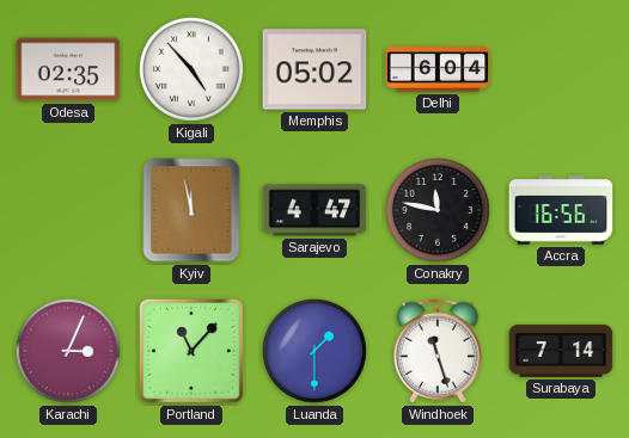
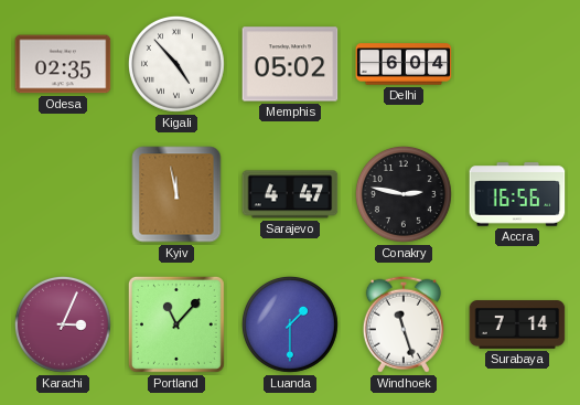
Conakry: 11:47 -> 2:47 (404, 194)
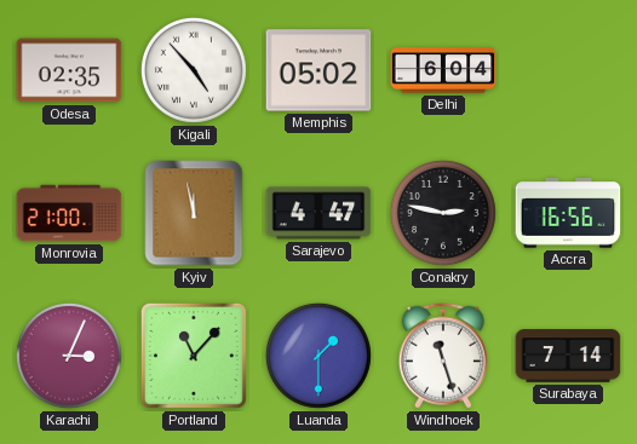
Monrovia: none -> 21:00 (69, 213)
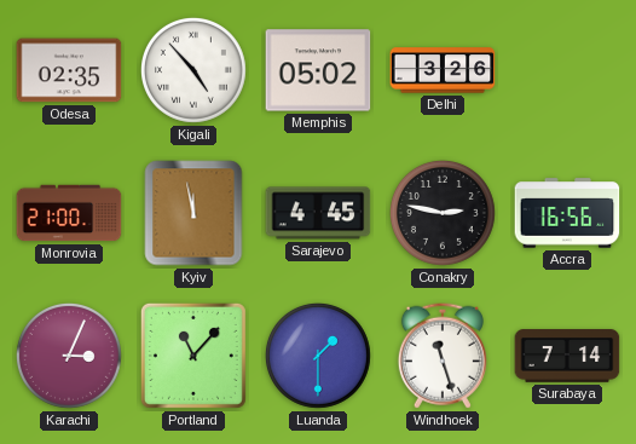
Delhi: 6:04 -> 3:26 (443, 70)
Sarajevo: 4:47 -> 4:45 (318, 213)
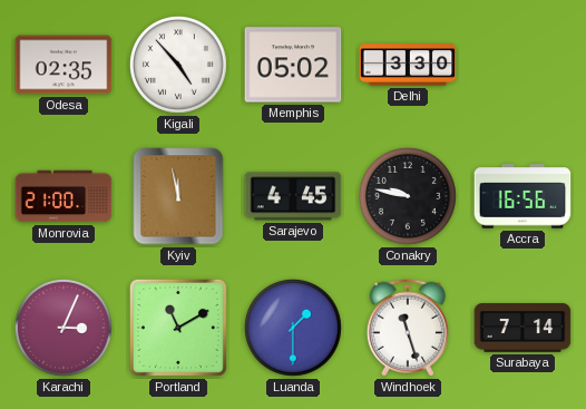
Delhi: 3:26 -> 3:30 (408, 65)
Conakry: 2:47 -> 9:47 (408, 196)
Portland: 11:07 -> 11:10 (178, 328)
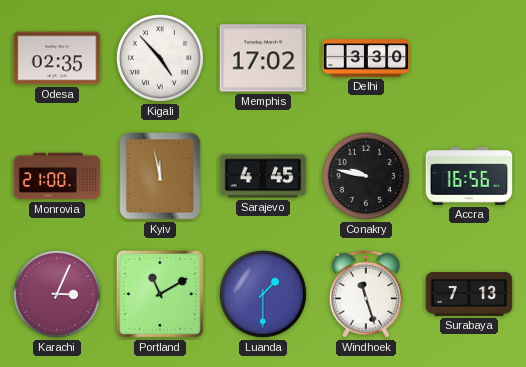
Memphis: 05:02 -> 17:02 (263, 58)
Surabaya: 7:14 -> 7:13 (469, 294)
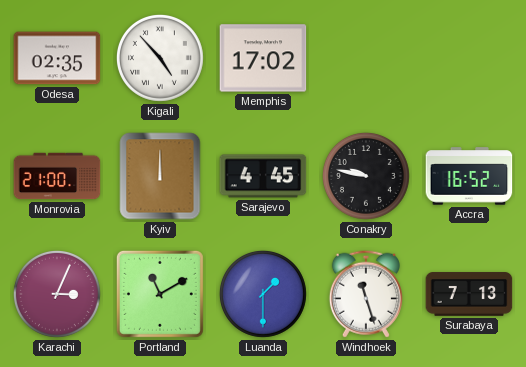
Delhi: 3:30 -> none (366, 58)
Kyiv: 11:58 -> 12:00 (160, 176)
Accra: 16:56 -> 16:52 (469, 176)
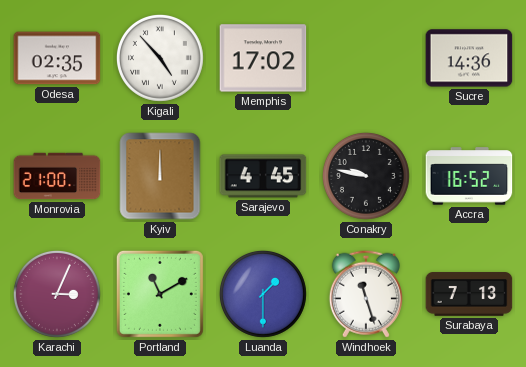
Sucre: none -> 14:36 (469, 58)
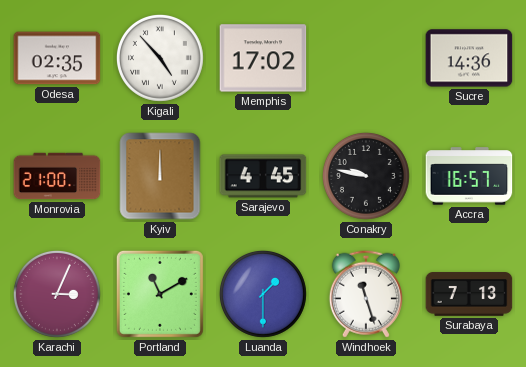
Accra: 16:52 -> 16:57 (469, 176)
